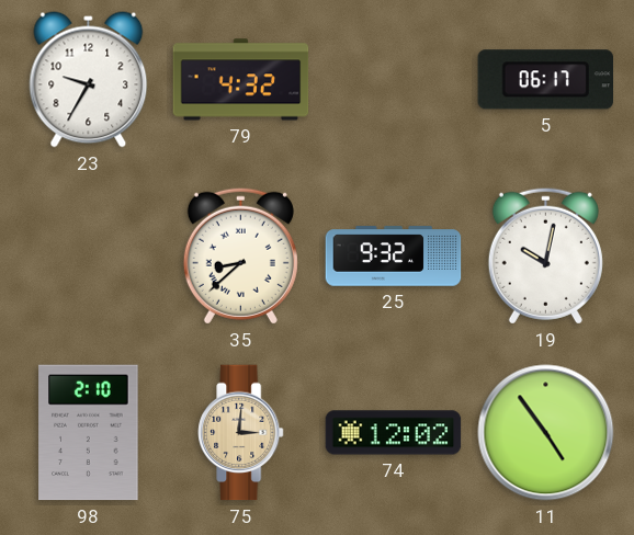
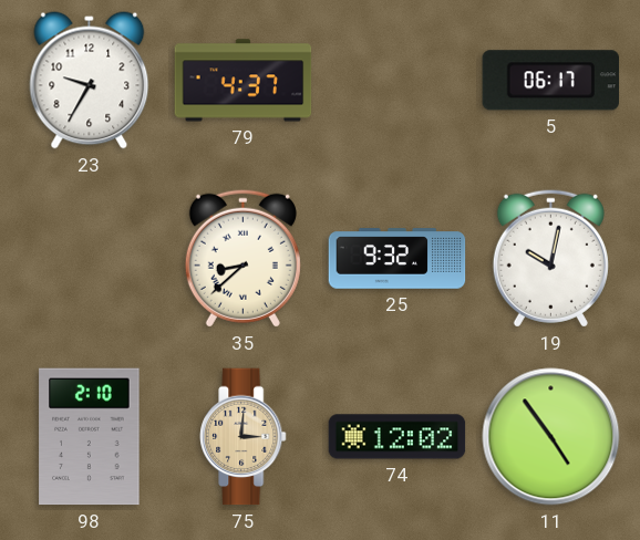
79: 4:32 -> 4:37 (244, 81)
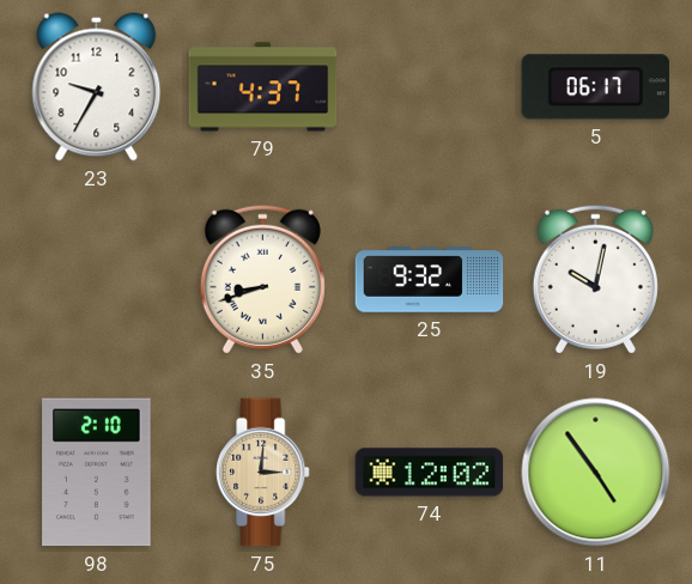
35: 8:38 -> 8:42 (262, 279)
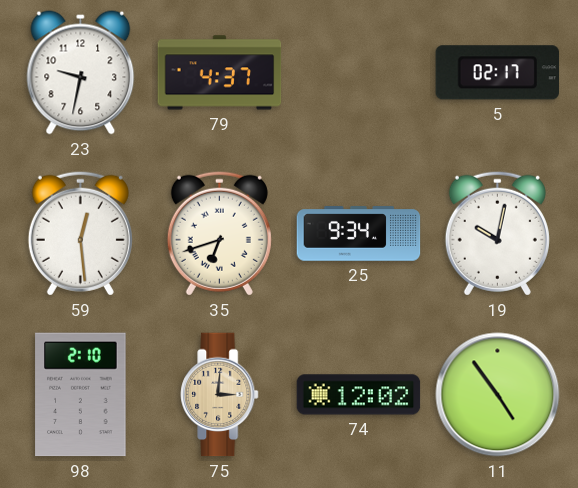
23: 9:35 -> 9:32 (81, 73)
5: 06:17 -> 02:17 (497, 73)
59: none -> 12:29 (80, 233)
35: 8:42 -> 6:42 (219, 233)
25: 9:32 -> 9:34 (359, 234)
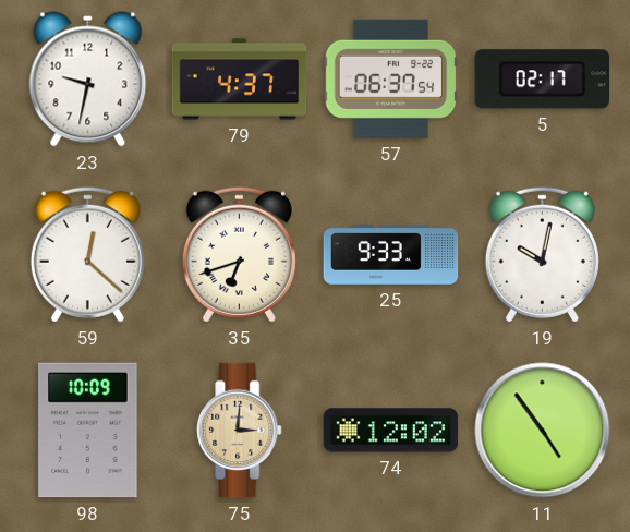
57: none -> 06:37 (391, 78)
59: 12:29 -> 12:22 (87, 254)
25: 9:34 -> 9:33 (391, 255)
98: 2:10 -> 10:09 (88, 431)
